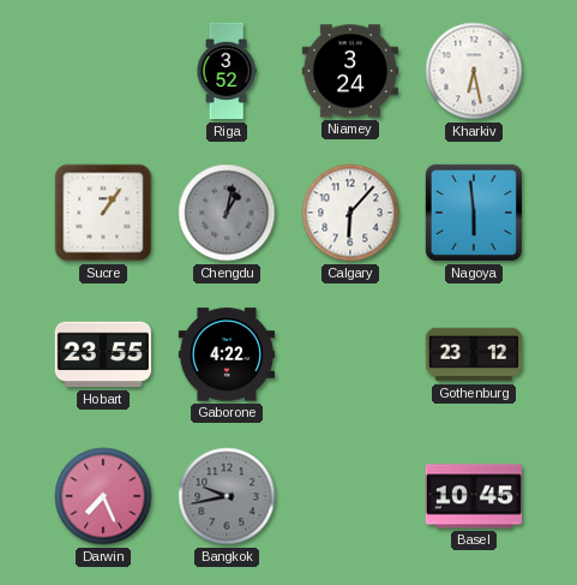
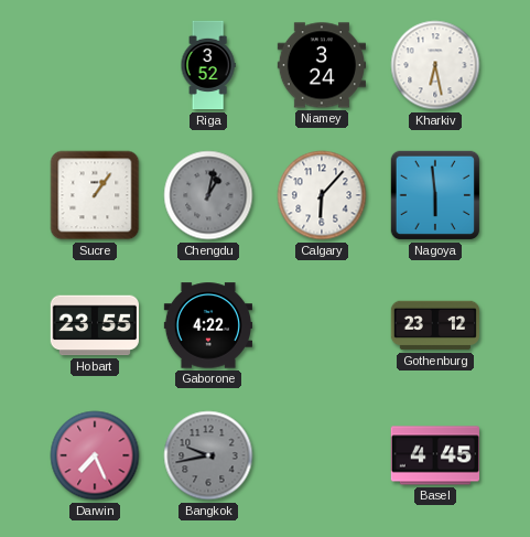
Basel: 10:45 -> 4:45 (434, 455)
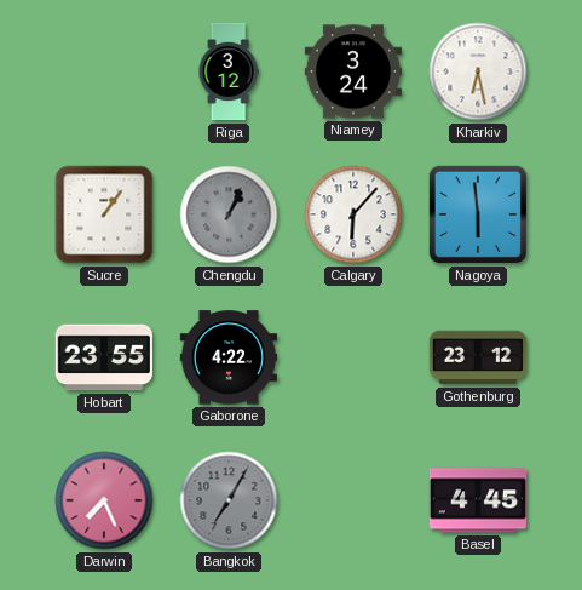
Riga: 3:52 -> 3:12 (229, 71)
Chengdu: 1:02 -> 1:04 (229, 214)
Bangkok: 9:43 -> 7:05 (229, 500)
